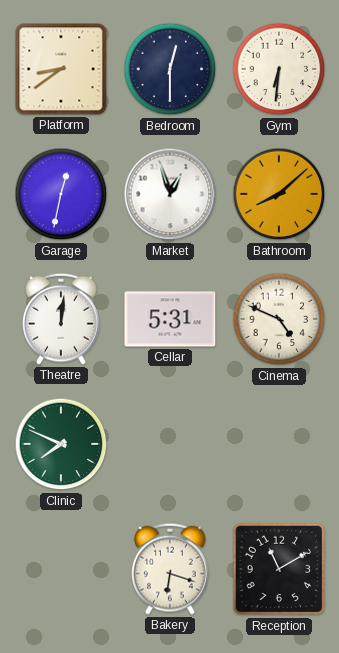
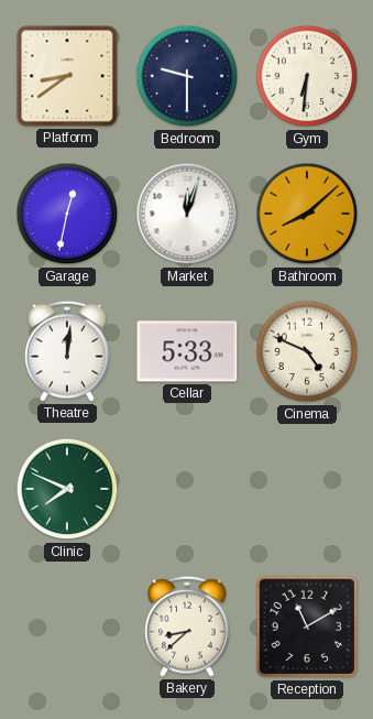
Bedroom: 12:30 -> 9:30 (187, 76)
Market: 12:57 -> 12:03 (187, 214)
Cellar: 5:31 -> 5:33 (187, 351)
Bakery: 6:18 -> 8:38 (188, 627)
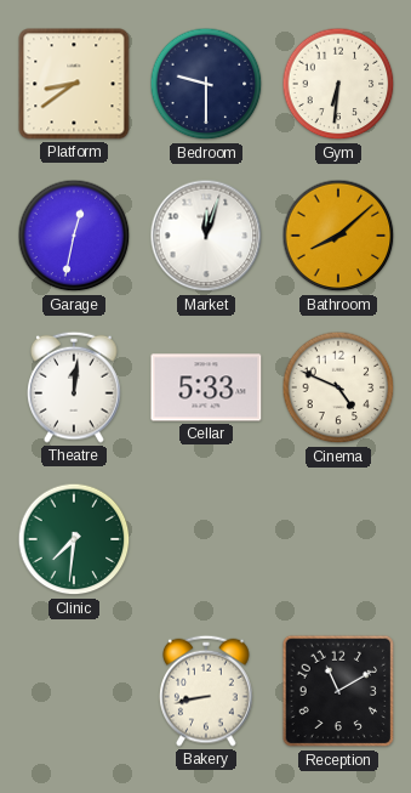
Clinic: 7:49 -> 7:31 (74, 539)
Bakery: 8:38 -> 8:43 (207, 691)
